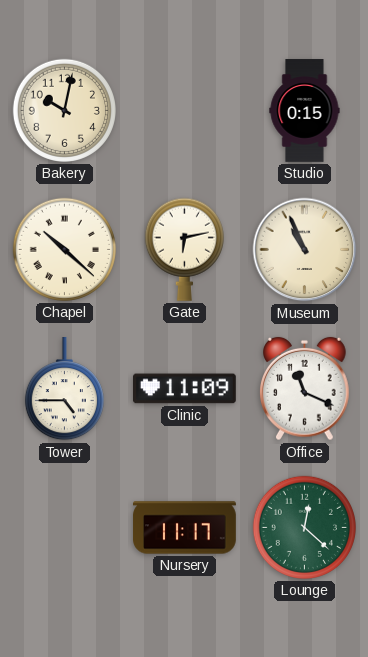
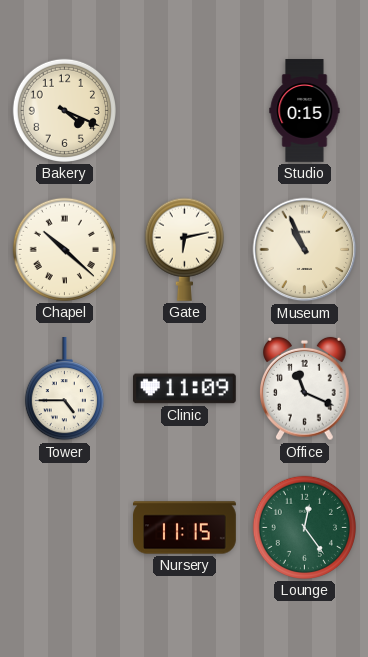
Bakery: 10:02 -> 4:19 (64, 110)
Nursery: 11:17 -> 11:15 (185, 528)
Lounge: 12:22 -> 12:24 (304, 527)
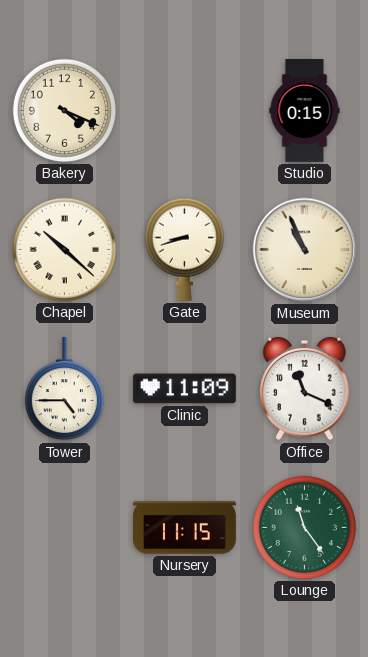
Gate: 6:13 -> 8:42 (184, 249)
Lounge: 12:24 -> 11:24 (304, 527)
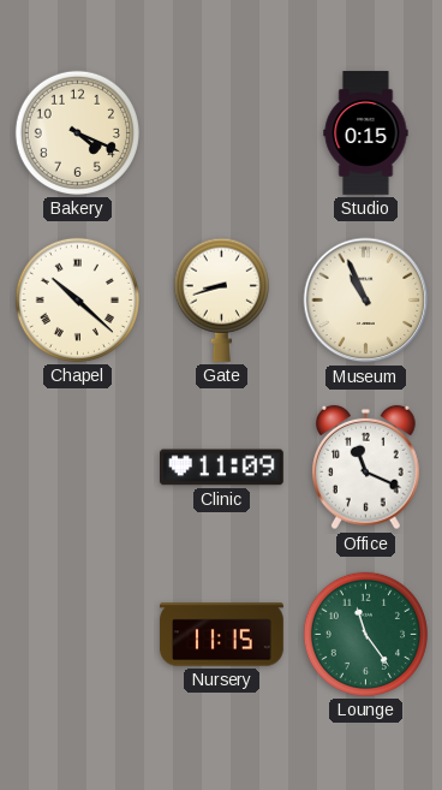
Tower: 4:45 -> none (64, 390)
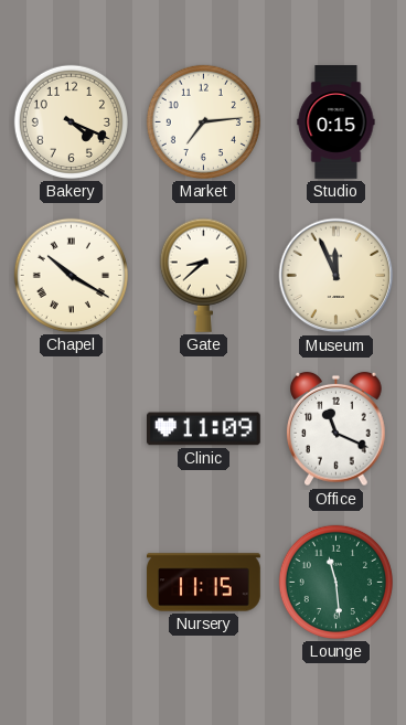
Market: none -> 7:14 (203, 121)
Chapel: 10:22 -> 10:20 (71, 275)
Gate: 8:42 -> 8:38 (203, 275)
Museum: 10:56 -> 11:56 (336, 276)
Lounge: 11:24 -> 11:29 (335, 582)
